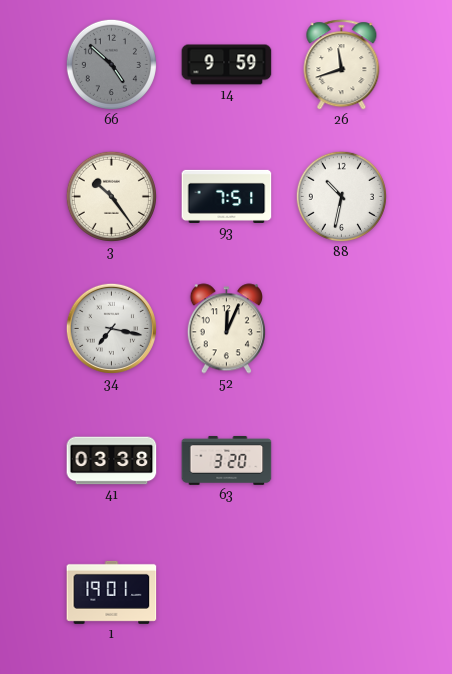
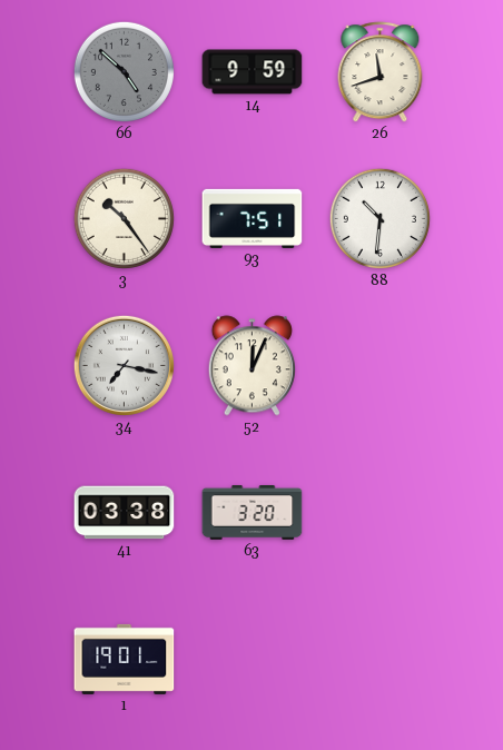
88: 10:32 -> 10:31 (379, 218)
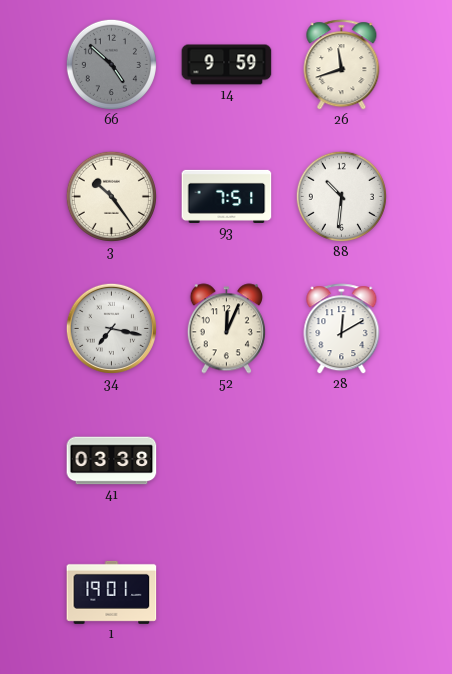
28: none -> 12:10 (342, 329)
63: 3:20 -> none (253, 512)
